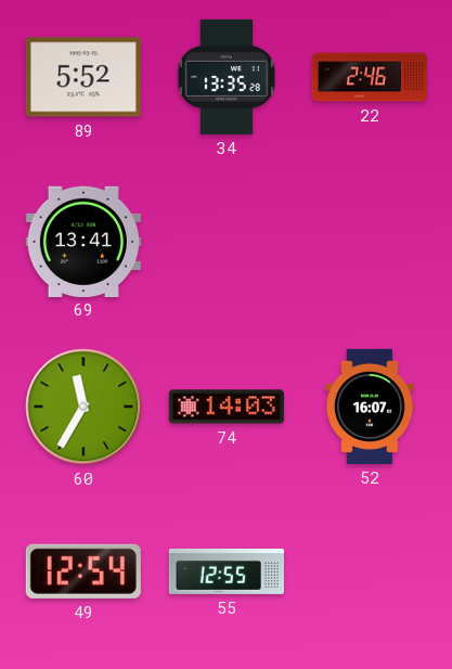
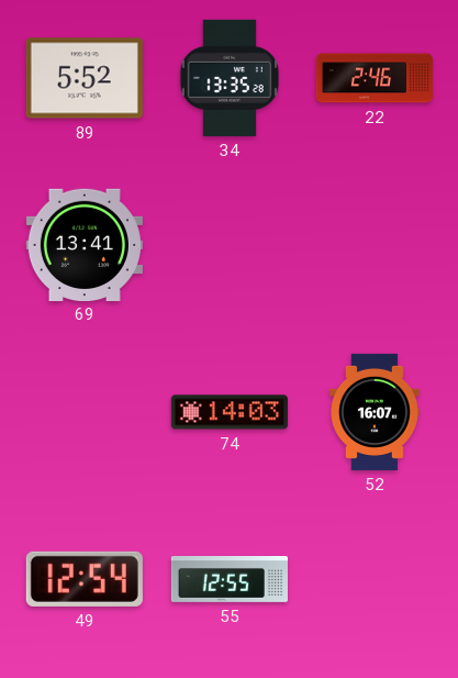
60: 11:35 -> none (83, 407)
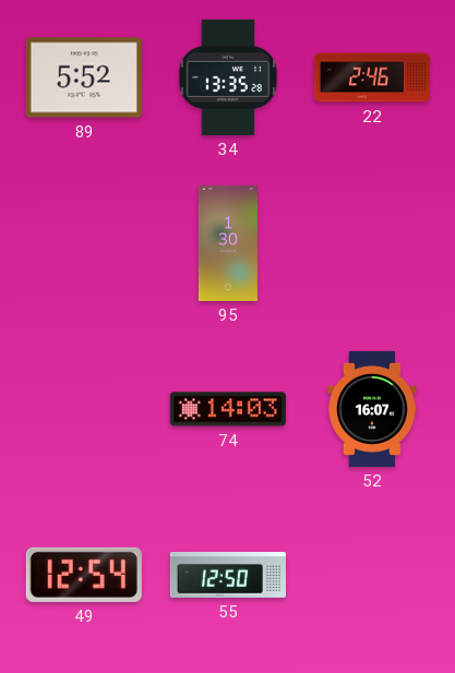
69: 13:41 -> none (85, 244)
95: none -> 1:30 (228, 243)
55: 12:55 -> 12:50 (228, 575)
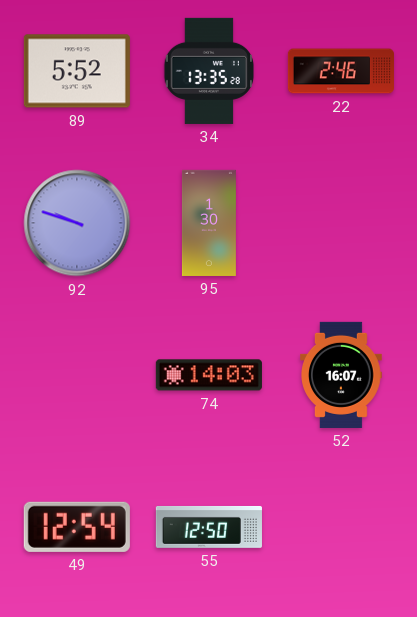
92: none -> 9:48 (77, 223)
